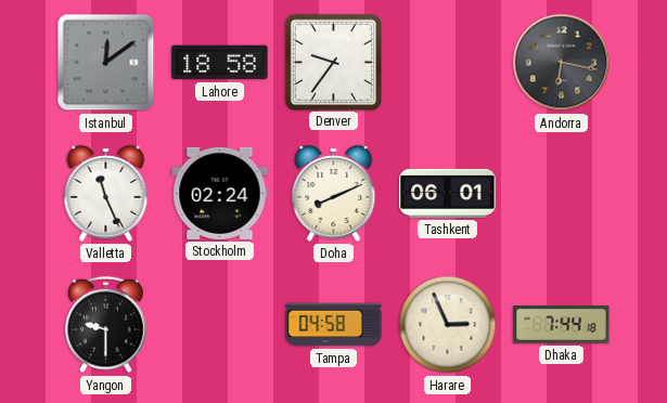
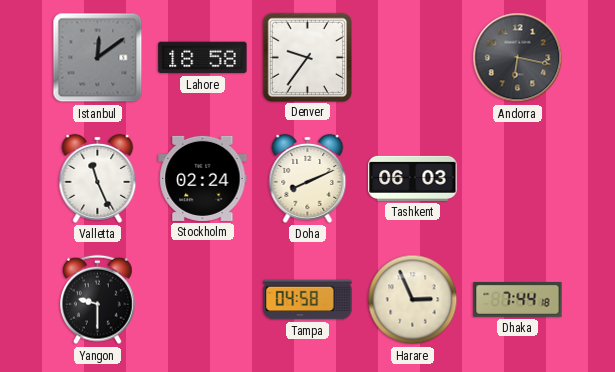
Tashkent: 06:01 -> 06:03 (413, 178)
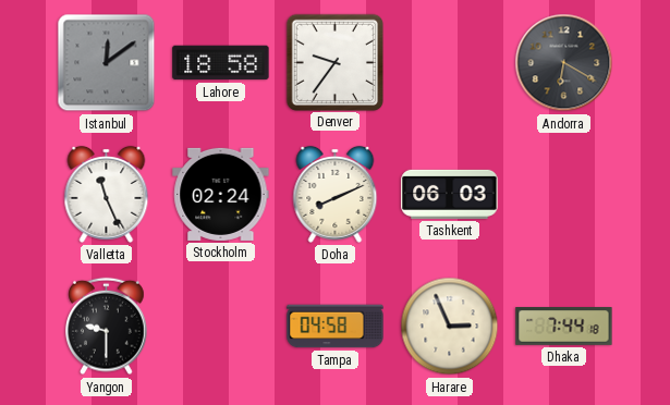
Andorra: 6:17 -> 6:20 (564, 63)
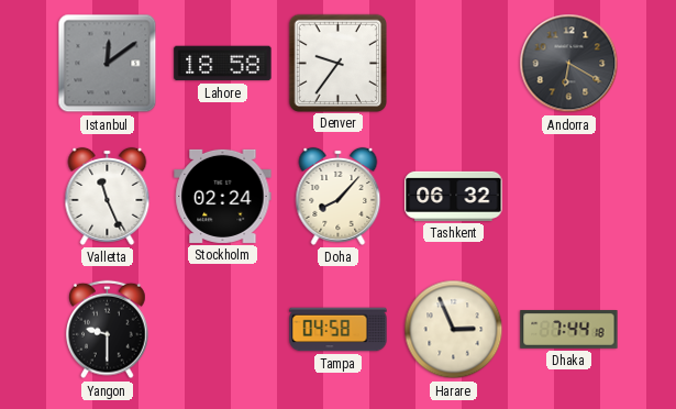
Doha: 8:11 -> 8:07 (339, 196)
Tashkent: 06:03 -> 06:32 (454, 196)
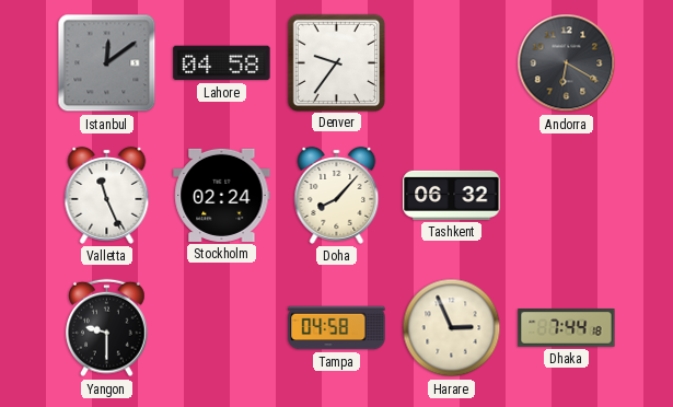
Lahore: 18:58 -> 04:58 (222, 63)
